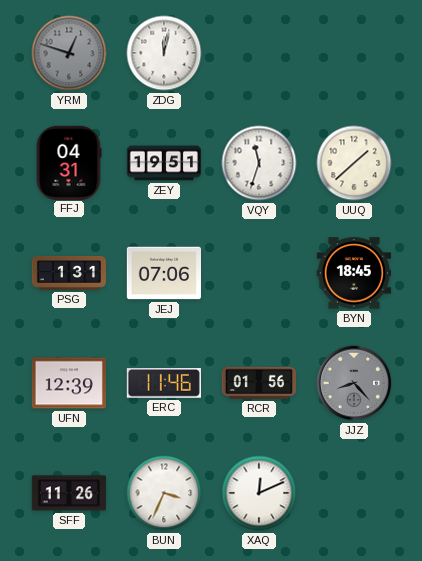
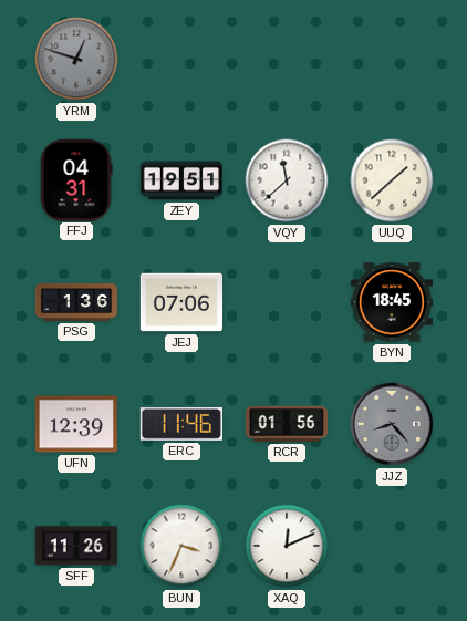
ZDG: 12:02 -> none (164, 53)
VQY: 11:33 -> 11:38 (287, 180)
PSG: 1:31 -> 1:36 (75, 302)
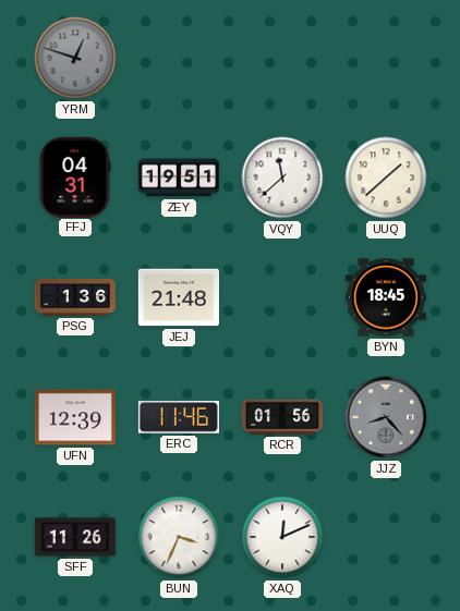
JEJ: 07:06 -> 21:48 (178, 297)
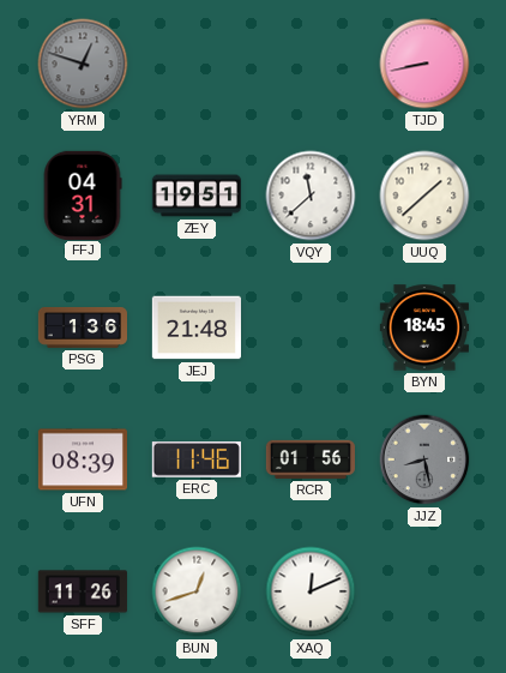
TJD: none -> 8:43 (424, 64)
UFN: 12:39 -> 08:39 (82, 459)
JJZ: 8:23 -> 8:28 (424, 459)
BUN: 3:34 -> 12:42 (197, 591)
